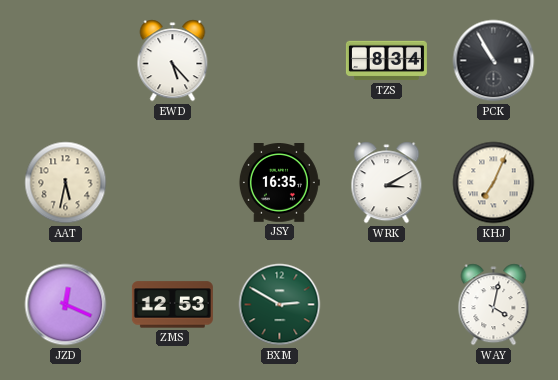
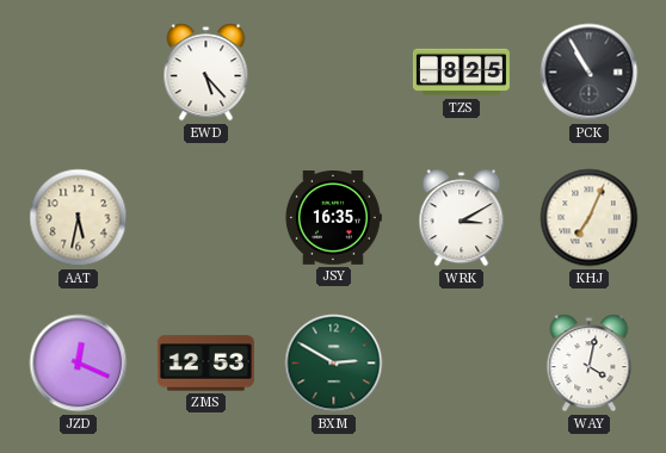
TZS: 8:34 -> 8:25 (461, 73)
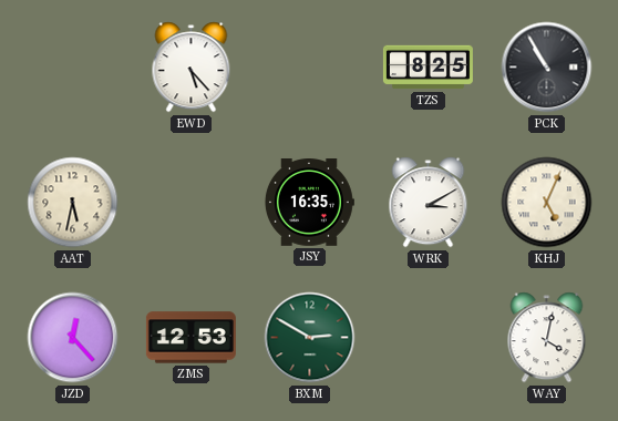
KHJ: 7:04 -> 5:04 (547, 203)
JZD: 12:19 -> 12:23 (73, 338)
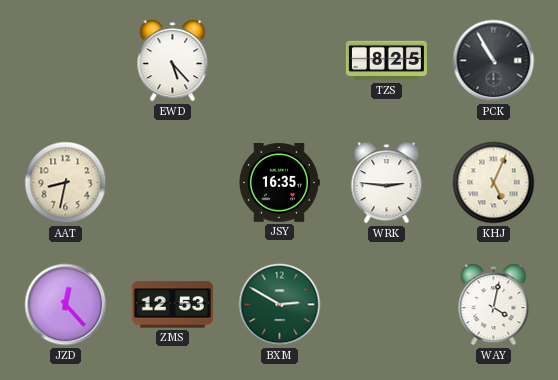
AAT: 5:32 -> 8:32 (66, 183)
WRK: 3:10 -> 2:46 (387, 183)
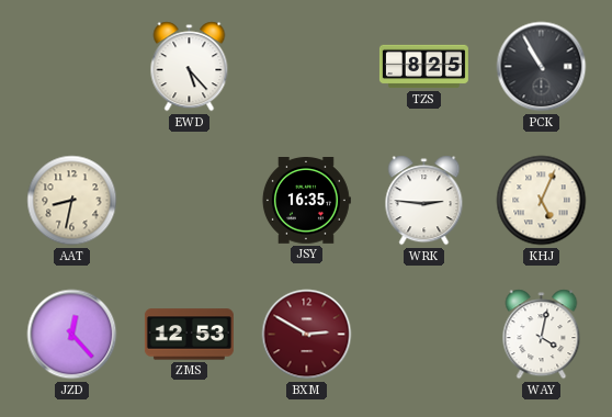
BXM dial: green -> burgundy (307, 335)
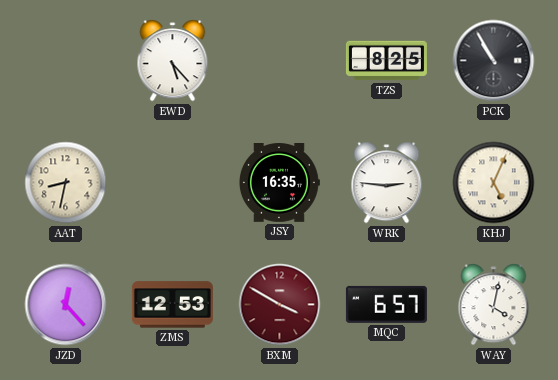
BXM: 2:50 -> 3:50 (280, 305)
MQC: none -> 6:57 (386, 304)
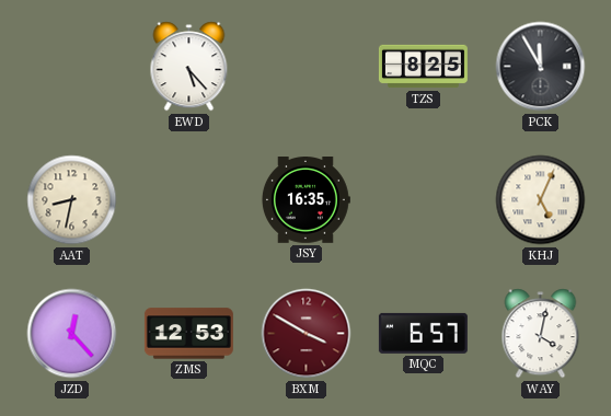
PCK: 10:55 -> 11:55 (541, 67)
WRK: 2:46 -> none (387, 183)
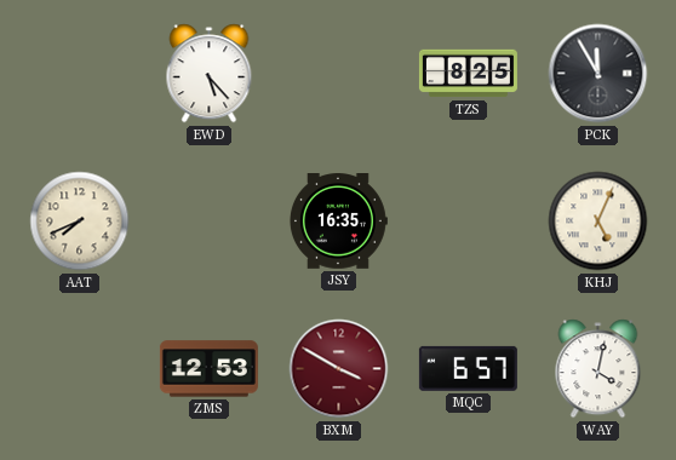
AAT: 8:32 -> 7:41 (80, 222)
JZD: 12:23 -> none (72, 334)
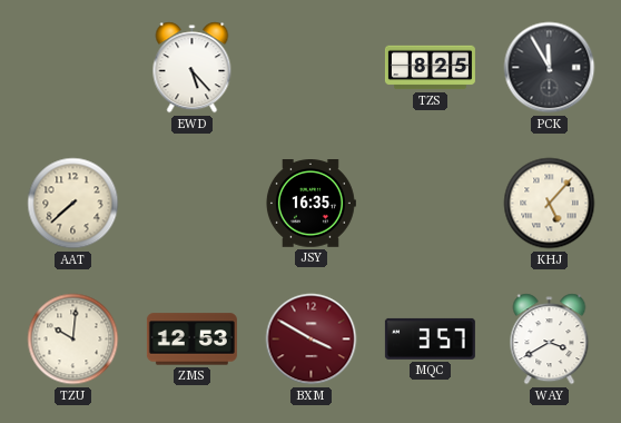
AAT: 7:41 -> 7:38 (73, 204)
KHJ: 5:04 -> 5:07 (550, 204)
TZU: none -> 10:01 (73, 340)
MQC: 6:57 -> 3:57 (430, 338)
WAY: 4:02 -> 3:40 (550, 340)
